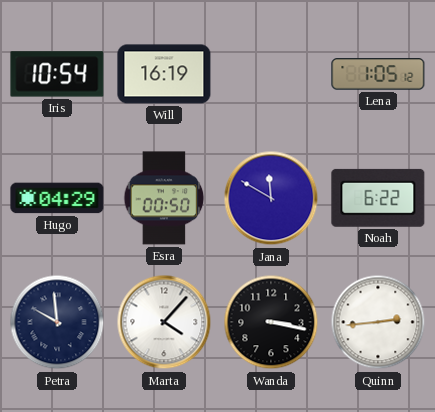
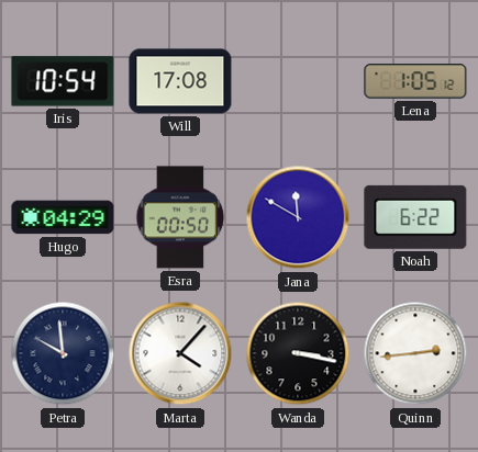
Will: 16:19 -> 17:08 (180, 81)
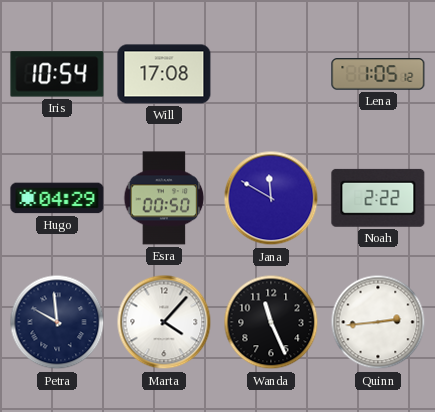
Noah: 6:22 -> 2:22 (378, 198)
Wanda: 3:17 -> 11:26 (271, 322)
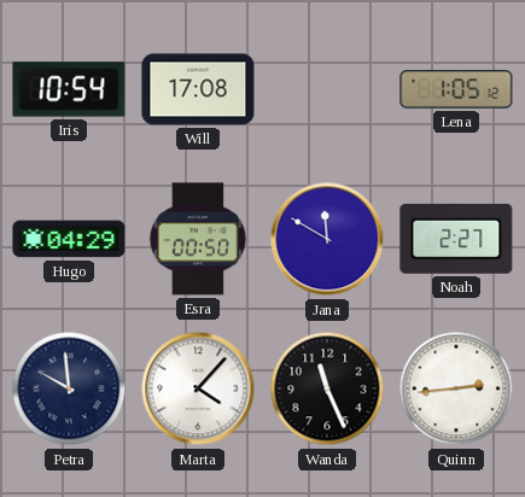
Noah: 2:22 -> 2:27 (456, 239)
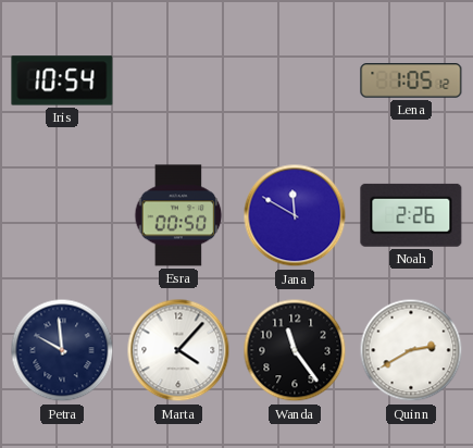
Will: 17:08 -> none (198, 89)
Hugo: 04:29 -> none (69, 239)
Noah: 2:27 -> 2:26 (411, 215)
Wanda: 11:26 -> 11:24 (295, 350)
Quinn: 2:44 -> 2:40 (411, 350)
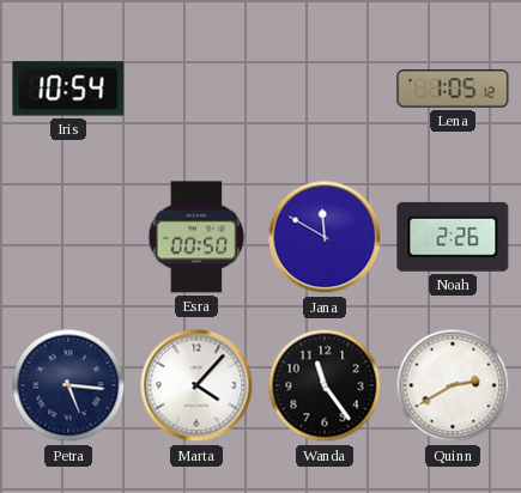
Petra: 9:59 -> 5:16 (68, 385)
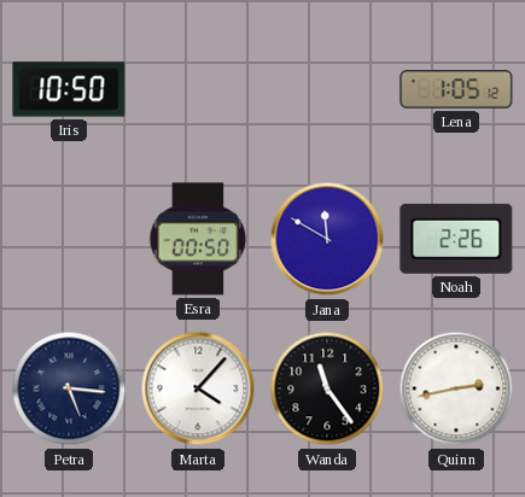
Iris: 10:54 -> 10:50 (69, 89)
Quinn: 2:40 -> 2:43 (456, 388)
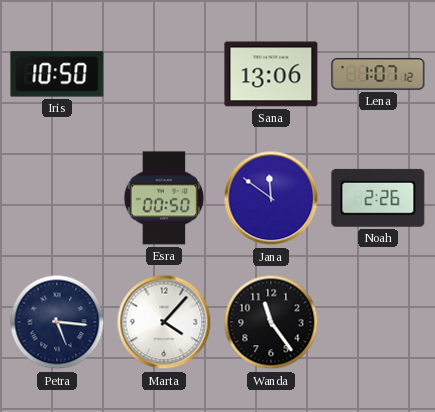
Sana: none -> 13:06 (271, 74)
Lena: 1:05 -> 1:07 (378, 74)
Jana: 11:50 -> 11:51 (271, 198)
Quinn: 2:43 -> none (456, 388)
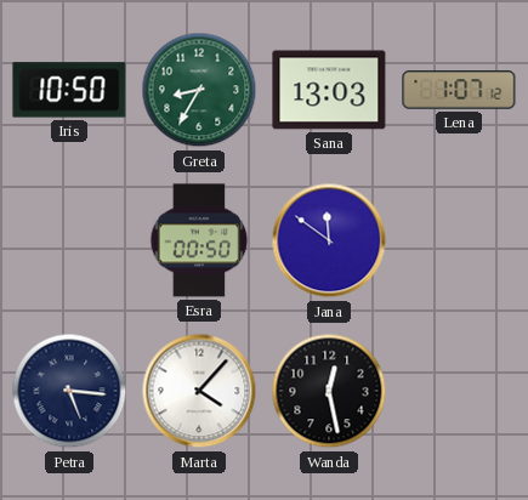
Greta: none -> 8:35 (199, 90)
Sana: 13:06 -> 13:03 (329, 90)
Noah: 2:26 -> none (378, 198)
Wanda: 11:24 -> 12:28 (329, 391)
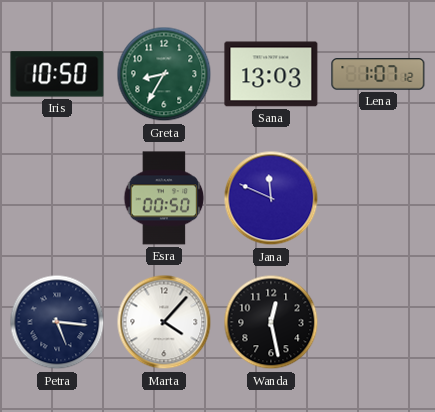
Jana: 11:51 -> 11:49 (271, 198)
